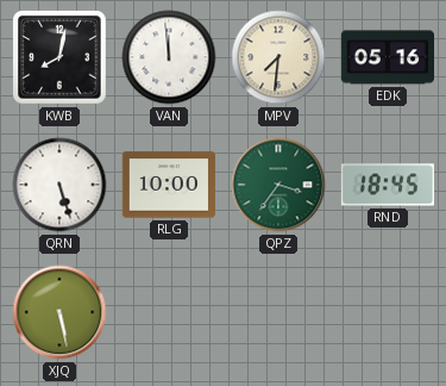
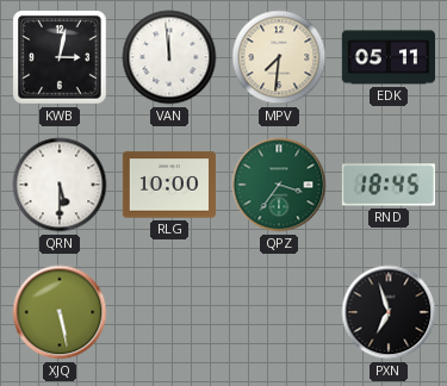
KWB: 8:02 -> 3:02 (60, 57)
EDK: 05:16 -> 05:11 (387, 57)
QRN: 5:27 -> 5:30 (60, 185)
PXN: none -> 6:57 (389, 312)
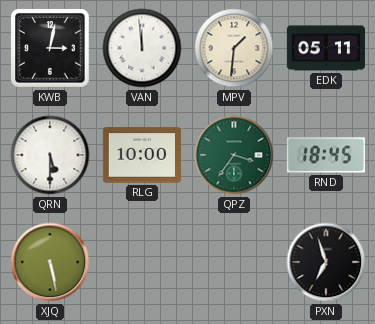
MPV: 7:31 -> 1:31 (234, 48)
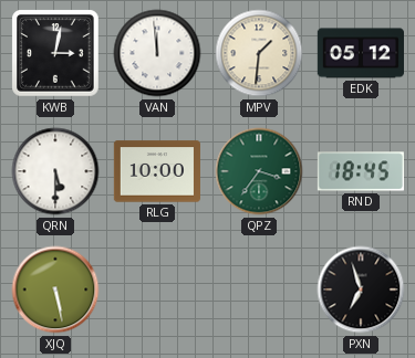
EDK: 05:11 -> 05:12 (360, 53)
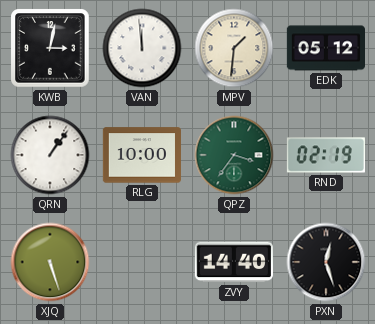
QRN: 5:30 -> 1:06 (50, 155)
RND: 18:45 -> 02:19 (326, 155)
XJQ: 5:28 -> 5:27 (50, 262)
ZVY: none -> 14:40 (233, 262)
PXN: 6:57 -> 12:27 (326, 262)
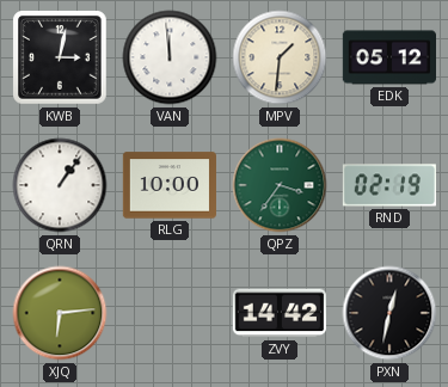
XJQ: 5:27 -> 6:14 (60, 313)
ZVY: 14:40 -> 14:42 (278, 313)
PXN: 12:27 -> 12:32 (389, 313)
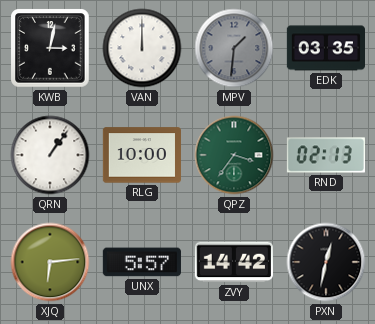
VAN: 11:59 -> 12:00 (142, 48)
MPV dial: cream -> grey (234, 48)
EDK: 05:12 -> 03:35 (325, 48)
RND: 02:19 -> 02:13 (326, 155)
UNX: none -> 5:57 (142, 262)
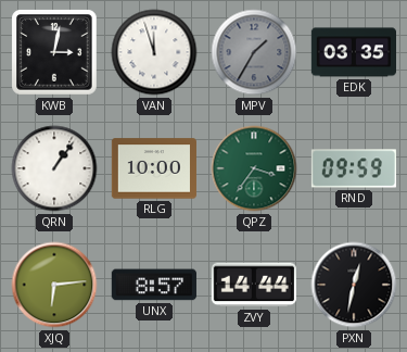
VAN: 12:00 -> 11:57 (154, 52)
MPV: 1:31 -> 1:35 (254, 52)
RND: 02:13 -> 09:59 (354, 168)
UNX: 5:57 -> 8:57 (154, 285)
ZVY: 14:42 -> 14:44 (253, 285)
